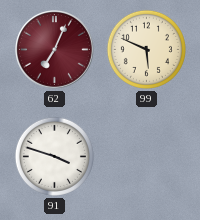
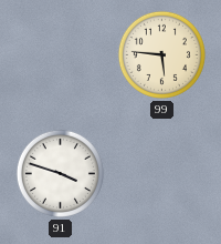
62: 7:04 -> none (55, 50)
99: 5:49 -> 5:46 (161, 54)
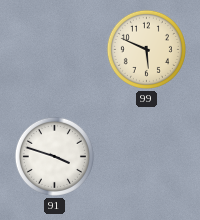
99: 5:46 -> 5:49 (146, 49)
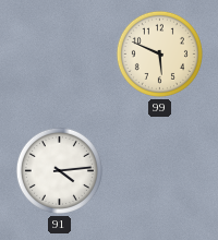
91: 3:48 -> 4:14 (59, 170)
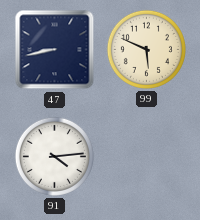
47: none -> 8:43 (55, 50)
